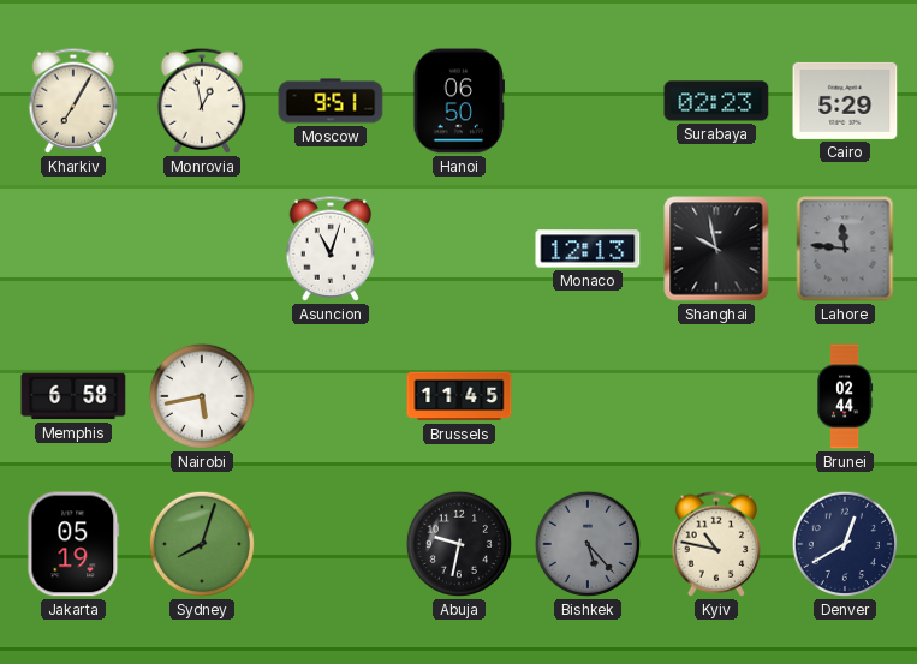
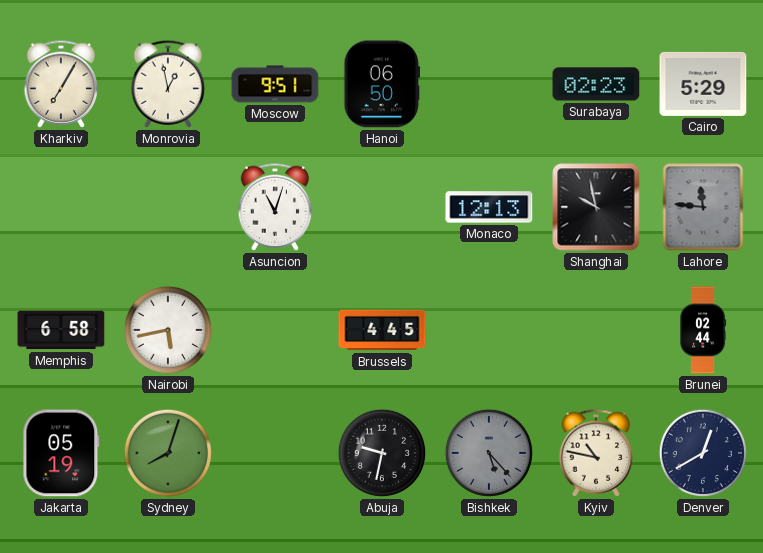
Brussels: 11:45 -> 4:45 (382, 330)
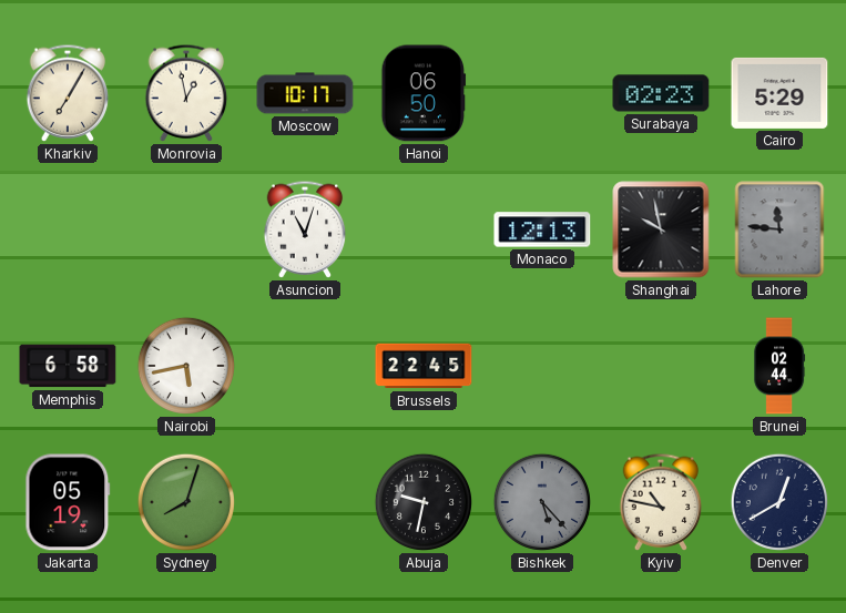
Moscow: 9:51 -> 10:17 (305, 93)
Brussels: 4:45 -> 22:45 (424, 366)
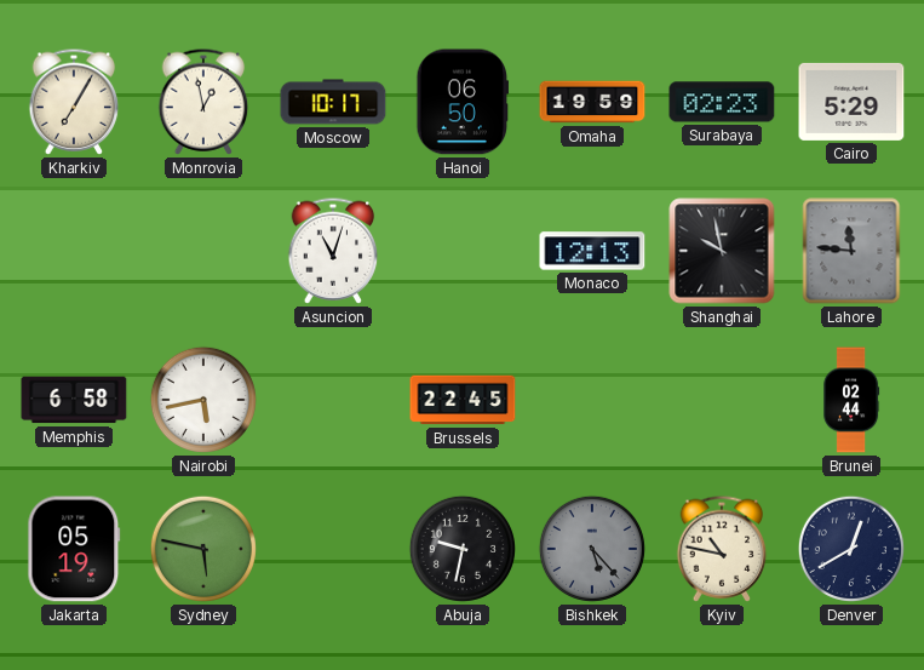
Omaha: none -> 19:59 (592, 102)
Sydney: 8:03 -> 5:47 (203, 549)
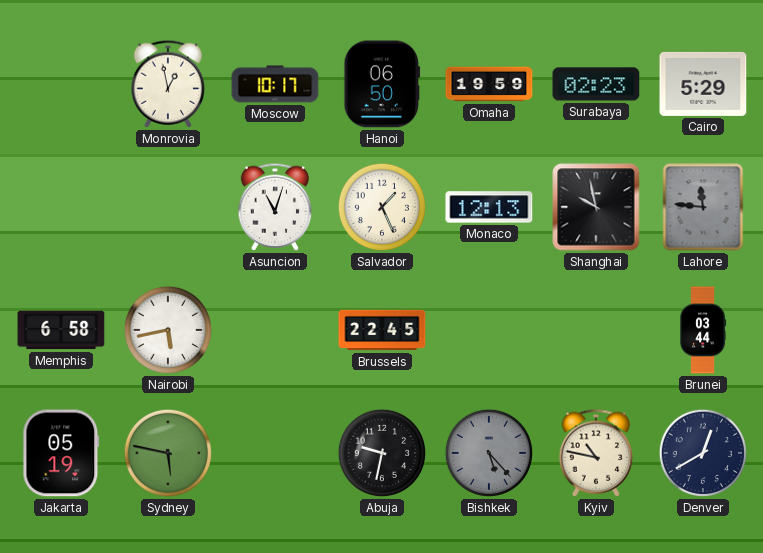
Kharkiv: 7:05 -> none (74, 102)
Salvador: none -> 1:26 (382, 207)
Brunei: 02:44 -> 03:44 (703, 330)
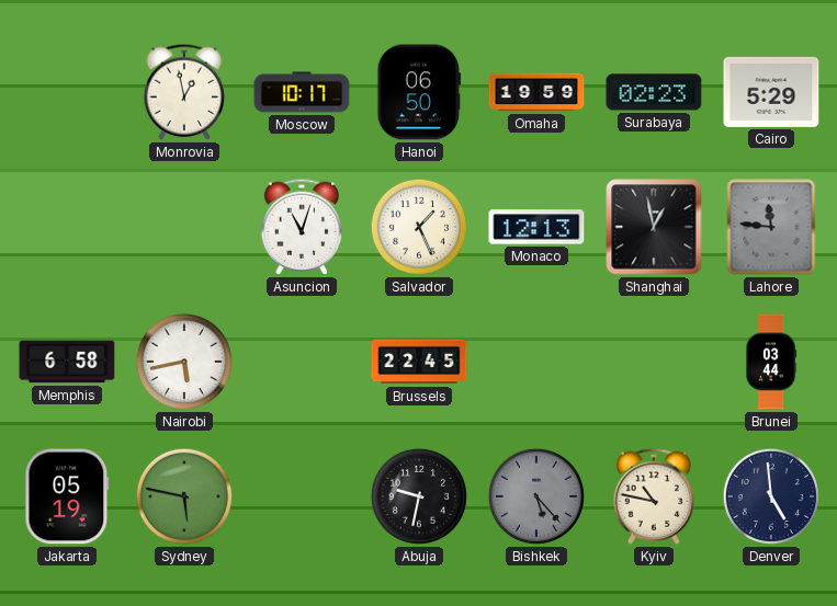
Shanghai: 9:58 -> 12:58 (654, 227)
Denver: 12:40 -> 4:59 (771, 496)
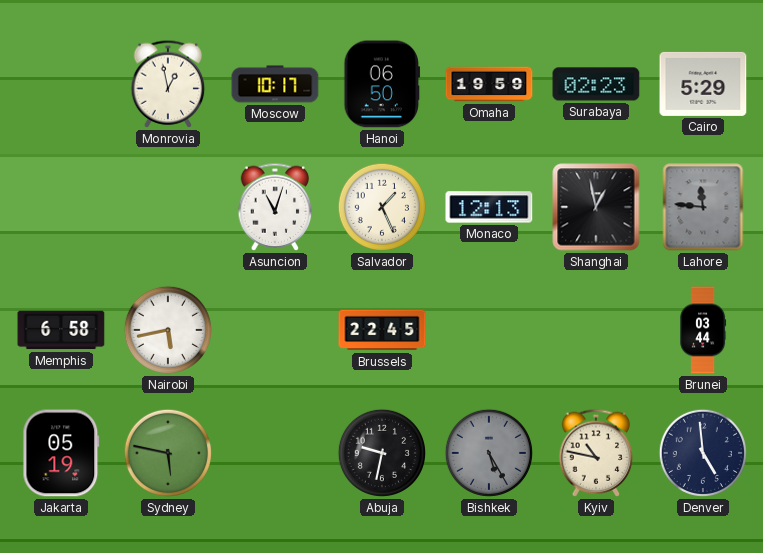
Bishkek: 5:23 -> 5:25 (489, 453)
